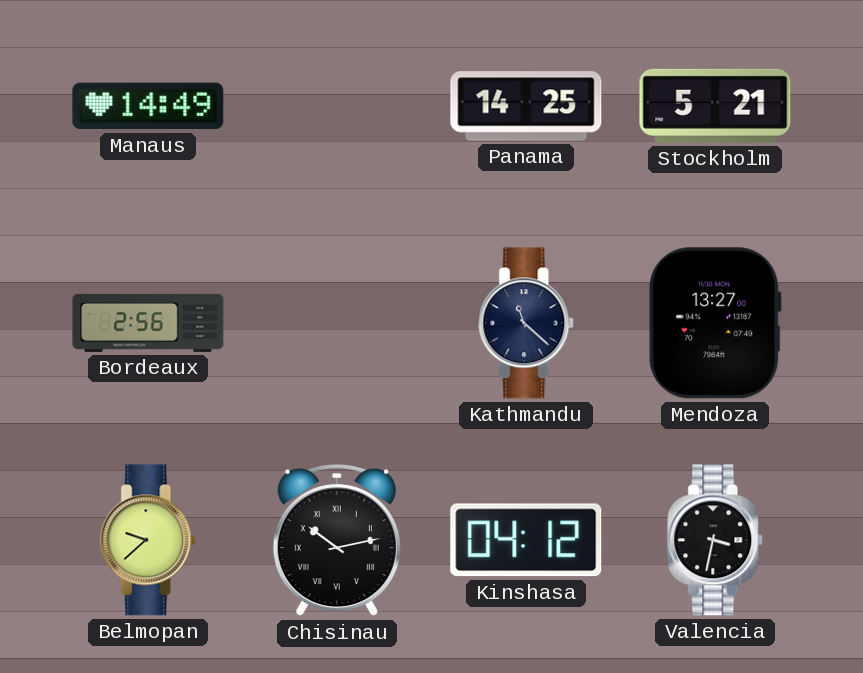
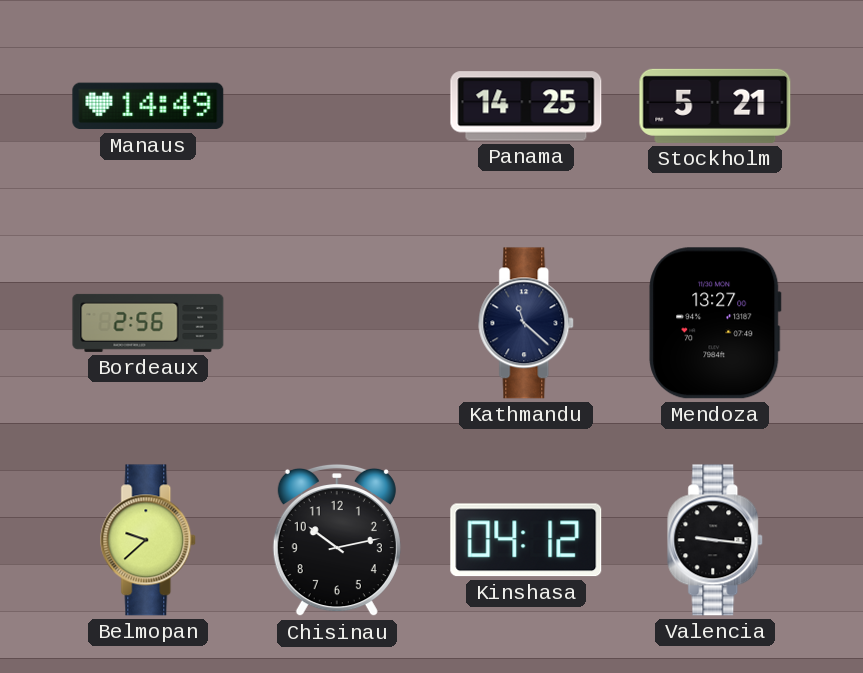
Chisinau numerals: Roman -> Arabic (337, 540)
Valencia: 3:32 -> 9:16 (716, 540)
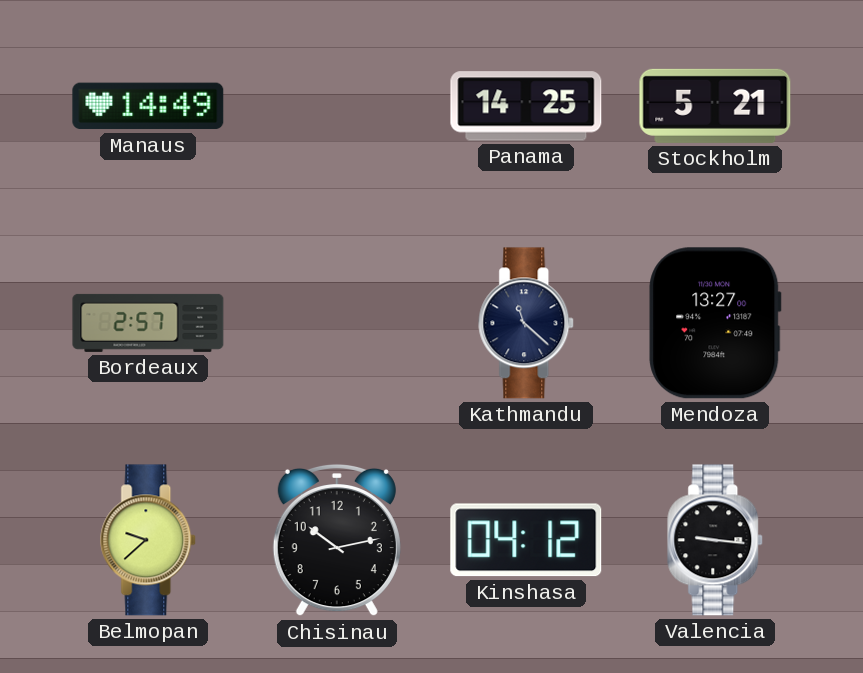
Bordeaux: 2:56 -> 2:57 (148, 323)
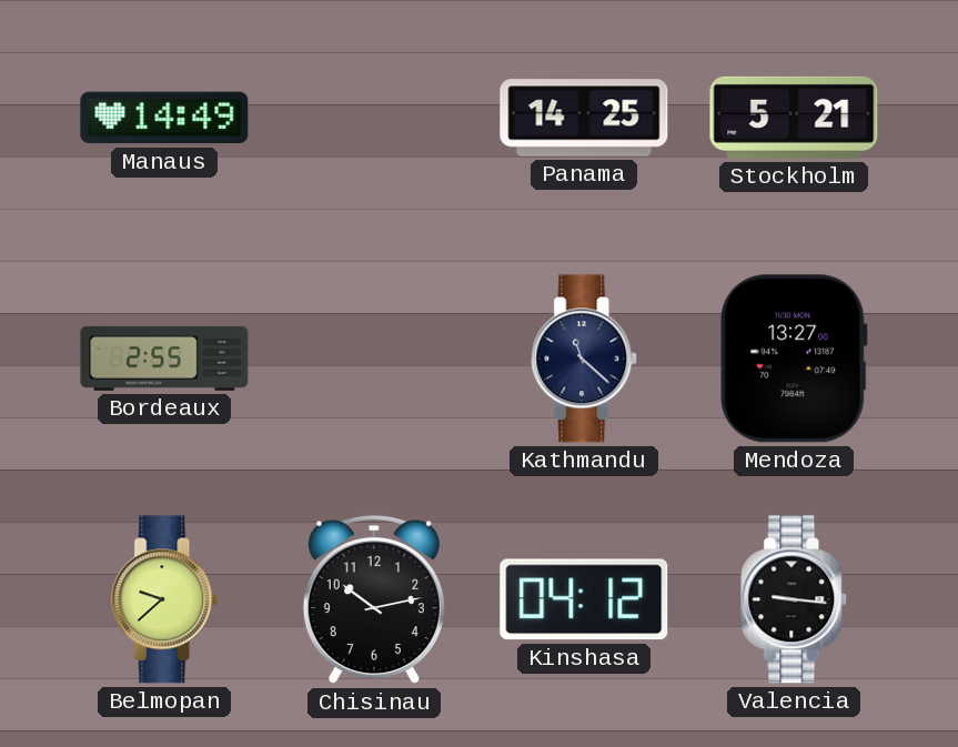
Bordeaux: 2:57 -> 2:55 (164, 359)
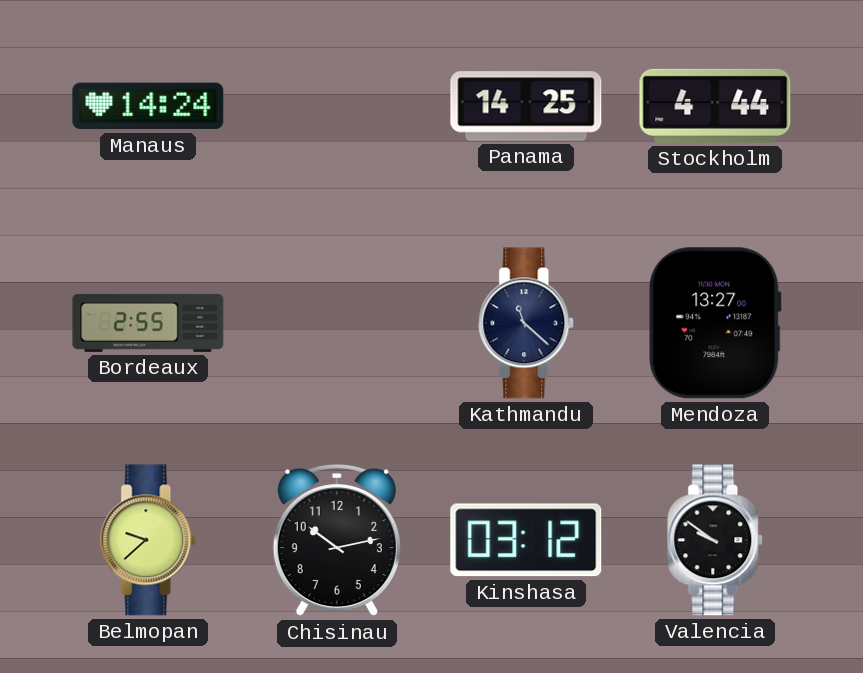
Manaus: 14:49 -> 14:24 (148, 106)
Stockholm: 5:21 -> 4:44 (715, 106)
Kinshasa: 04:12 -> 03:12 (526, 540)
Valencia: 9:16 -> 9:51 (716, 540)
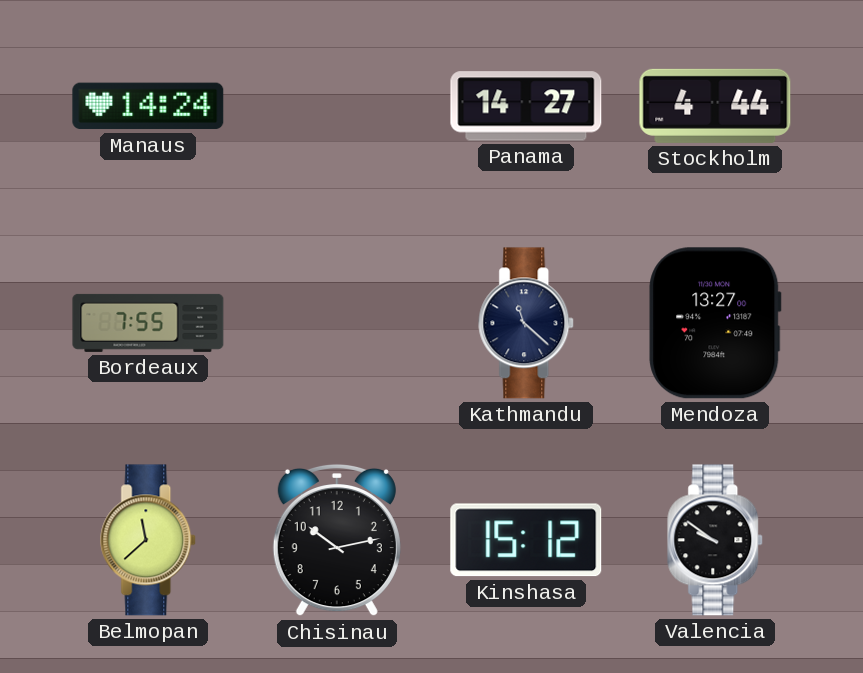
Panama: 14:25 -> 14:27 (526, 106)
Bordeaux: 2:55 -> 7:55 (148, 323)
Belmopan: 9:38 -> 11:38 (149, 540)
Kinshasa: 03:12 -> 15:12 (526, 540)
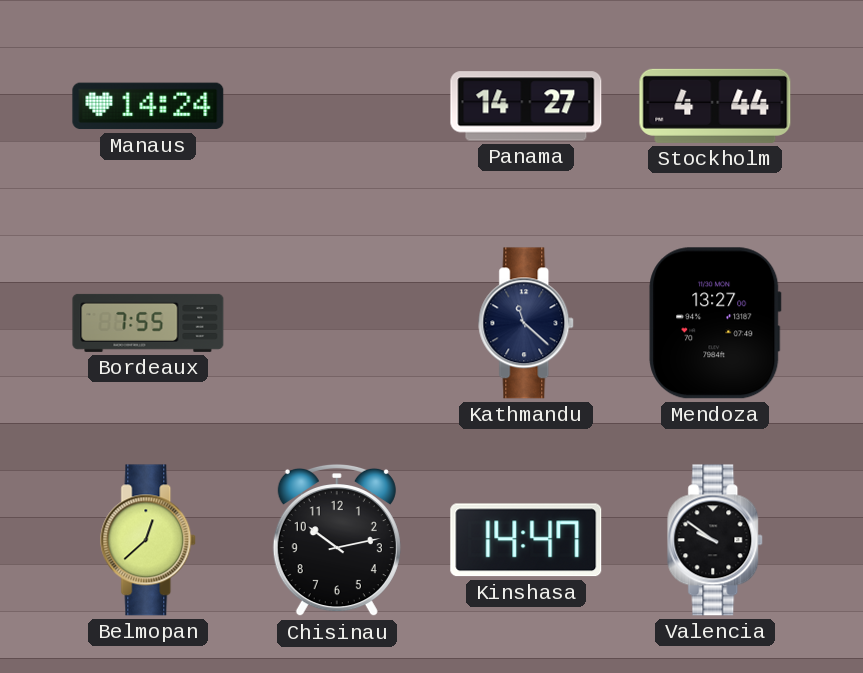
Belmopan: 11:38 -> 12:38 (149, 540)
Kinshasa: 15:12 -> 14:47 (526, 540)
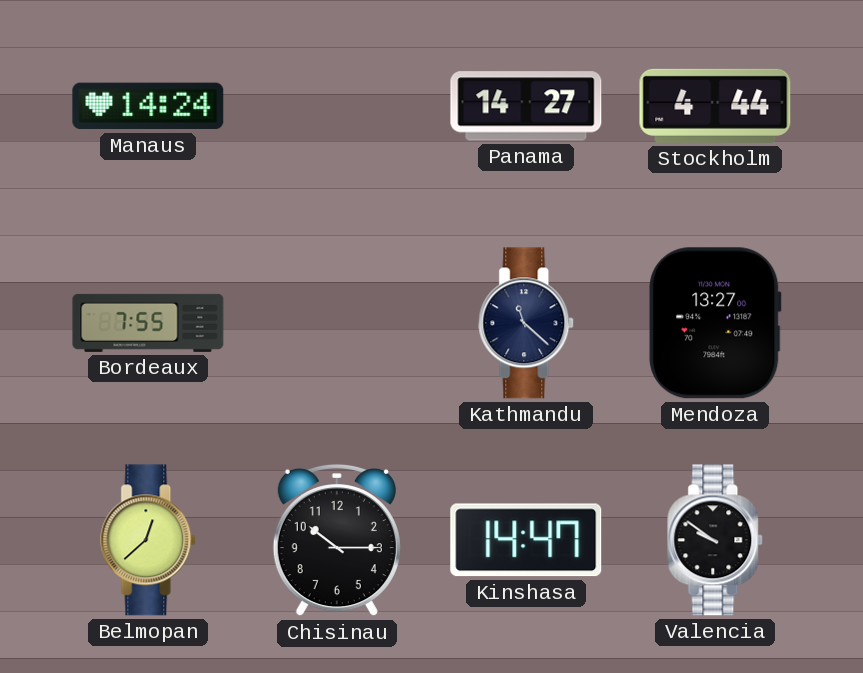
Chisinau: 10:13 -> 10:15 (337, 540)
